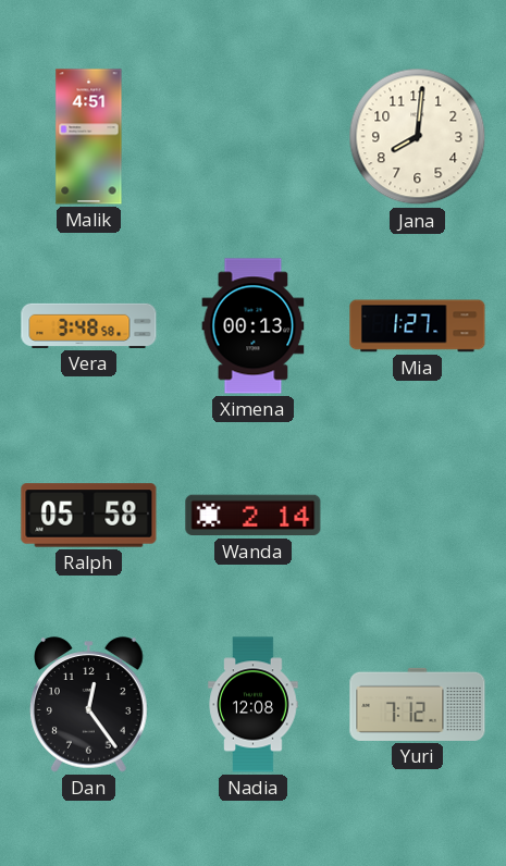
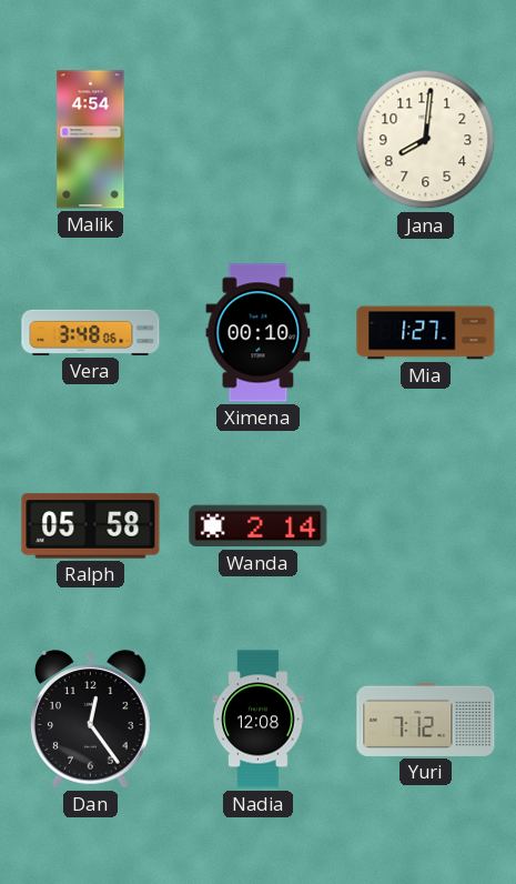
Malik: 4:51 -> 4:54 (91, 140)
Vera: 3:48:58 -> 3:48:06 (91, 332)
Ximena: 00:13 -> 00:10 (259, 333)
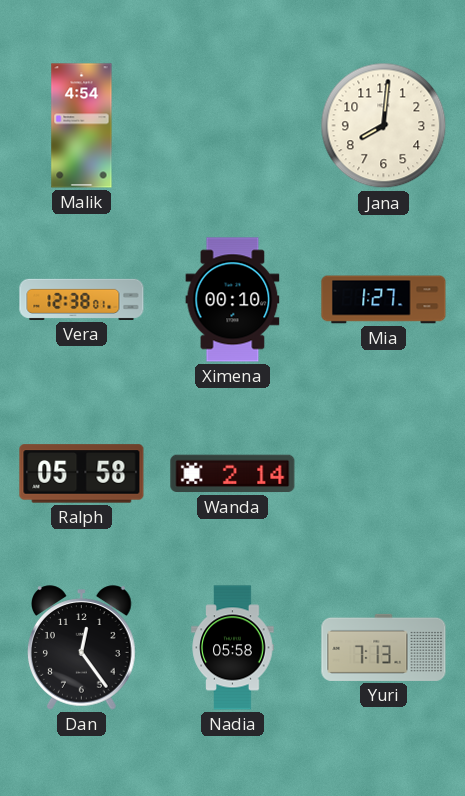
Vera: 3:48 -> 12:38 (82, 299)
Nadia: 12:08 -> 05:58 (233, 648)
Yuri: 7:12 -> 7:13 (384, 647)
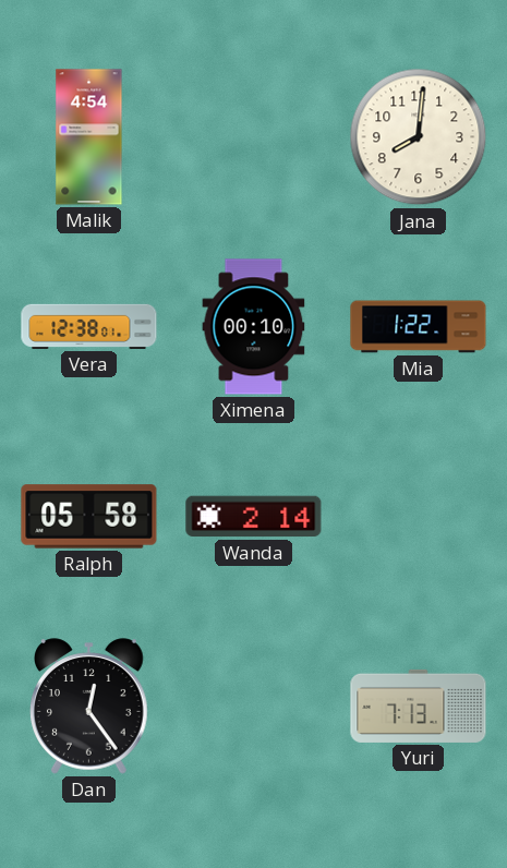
Mia: 1:27 -> 1:22 (419, 327)
Nadia: 05:58 -> none (233, 648)
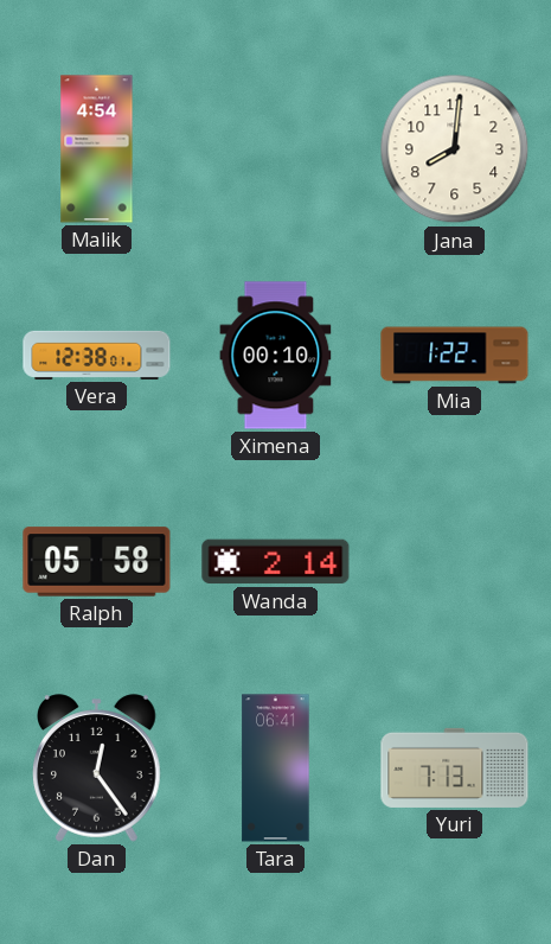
Tara: none -> 06:41 (276, 768)
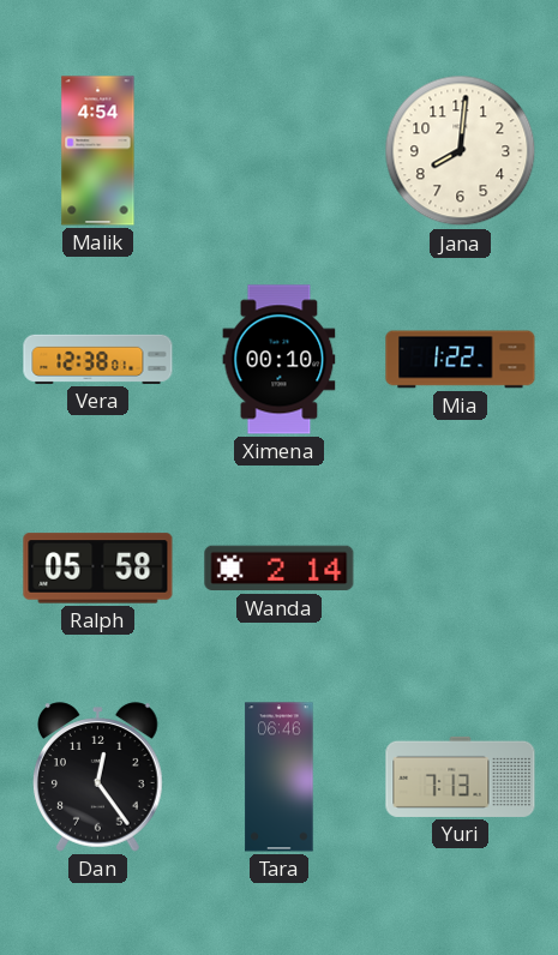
Tara: 06:41 -> 06:46 (280, 777)
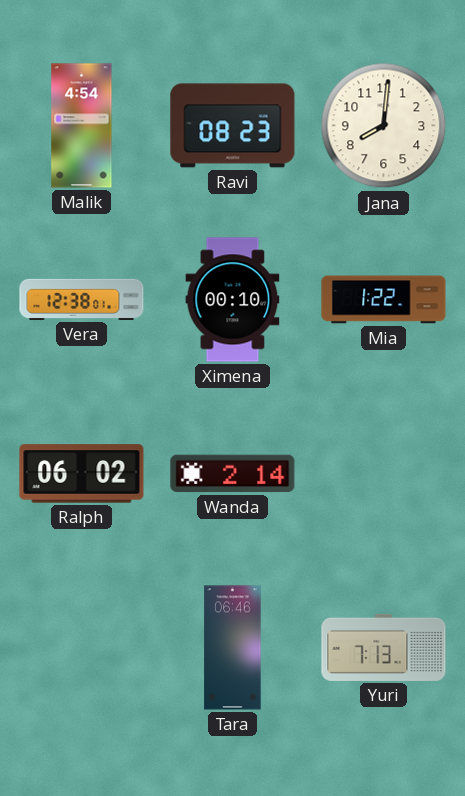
Ravi: none -> 08:23 (233, 126)
Ralph: 05:58 -> 06:02 (82, 474)
Dan: 12:24 -> none (98, 777)
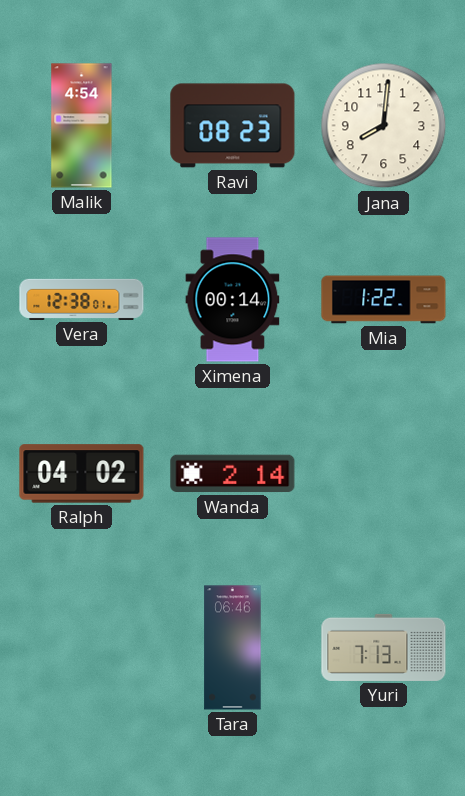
Ximena: 00:10 -> 00:14 (233, 300)
Ralph: 06:02 -> 04:02 (82, 474)
